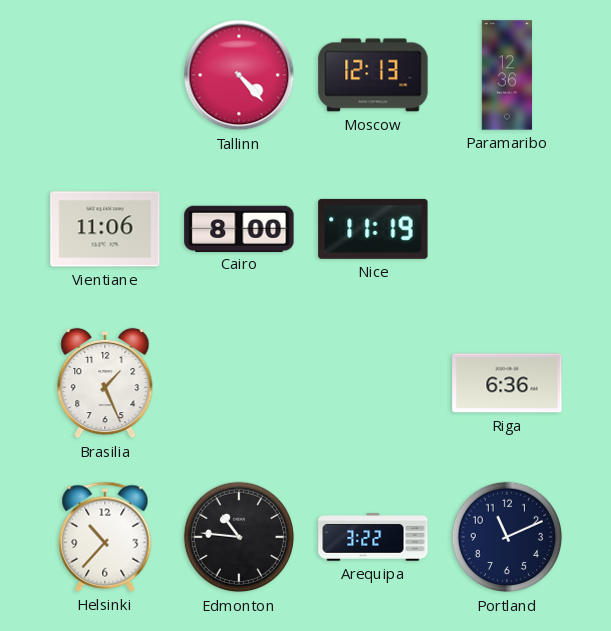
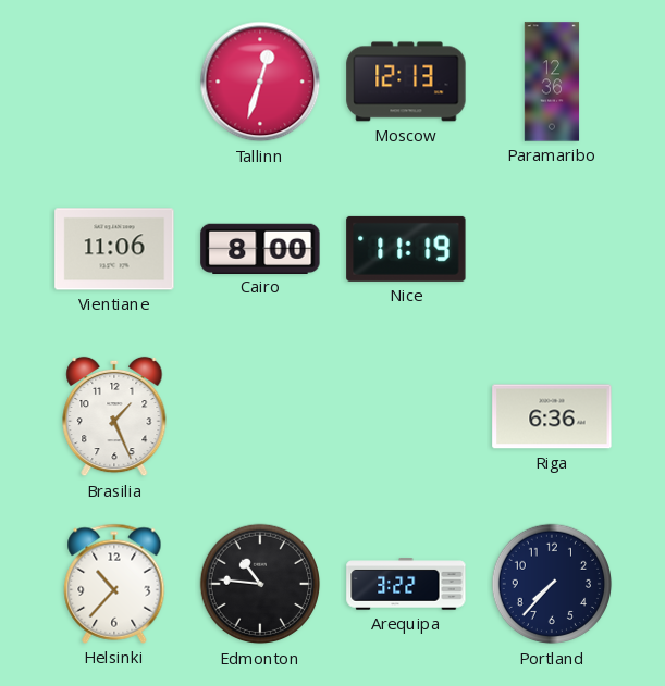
Tallinn: 4:23 -> 12:33 (260, 82)
Portland: 11:11 -> 7:37 (552, 584)
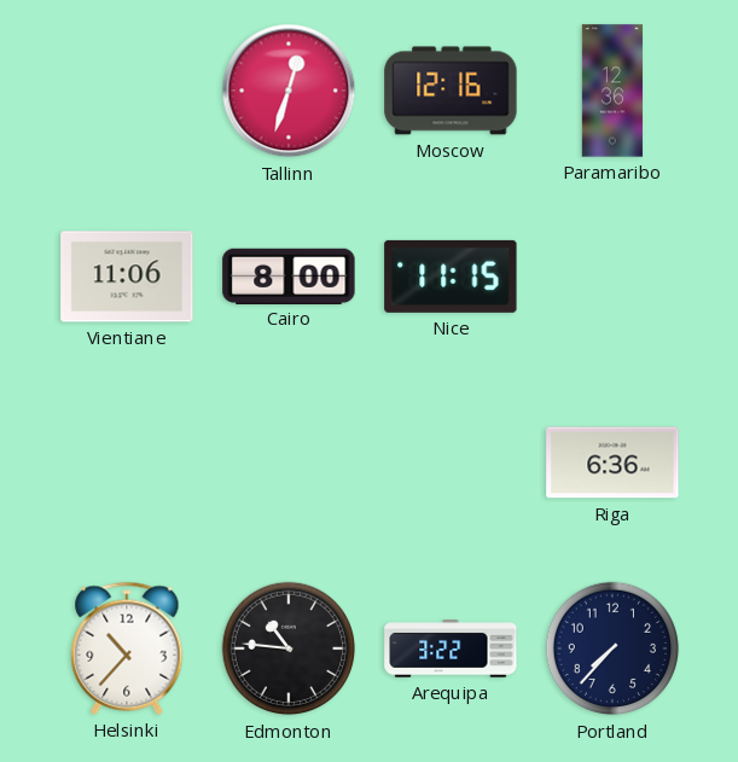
Moscow: 12:13 -> 12:16 (451, 91)
Nice: 11:19 -> 11:15 (451, 277)
Brasilia: 1:26 -> none (114, 416)
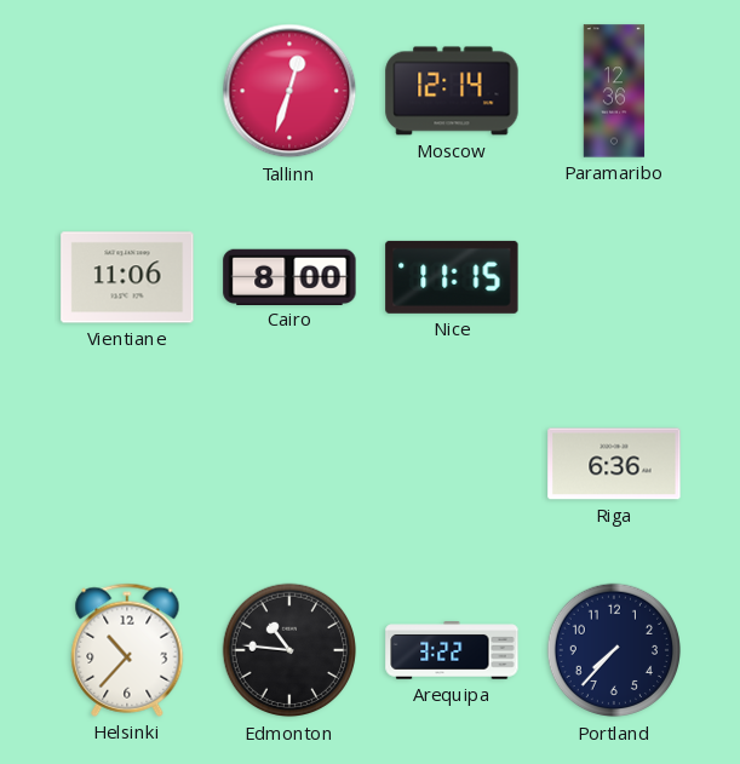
Moscow: 12:16 -> 12:14 (452, 91)
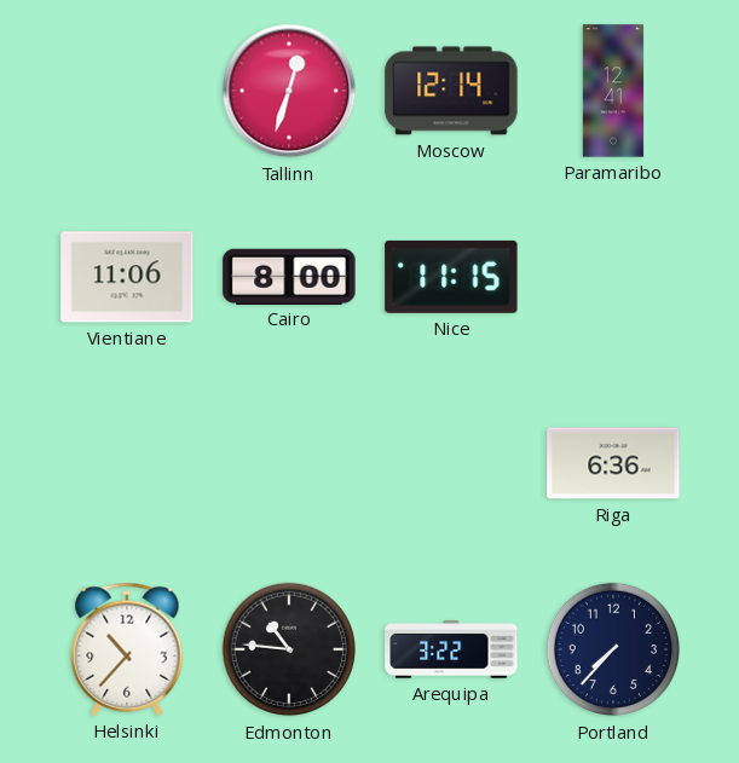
Paramaribo: 12:36 -> 12:41 (613, 91)
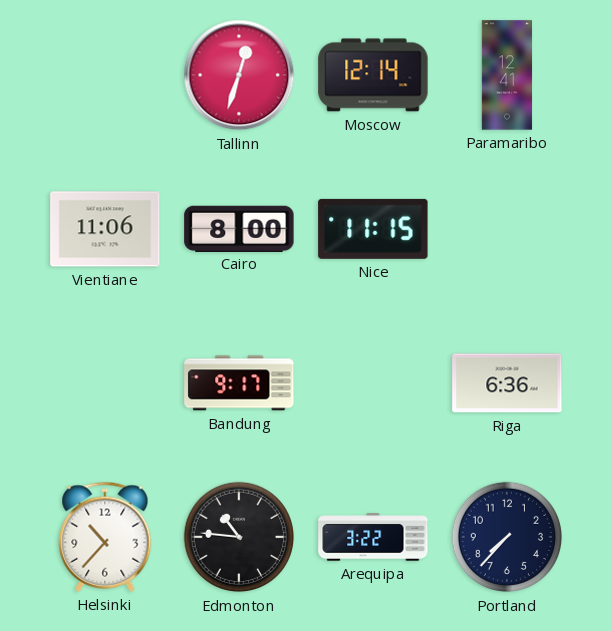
Bandung: none -> 9:17 (239, 383)
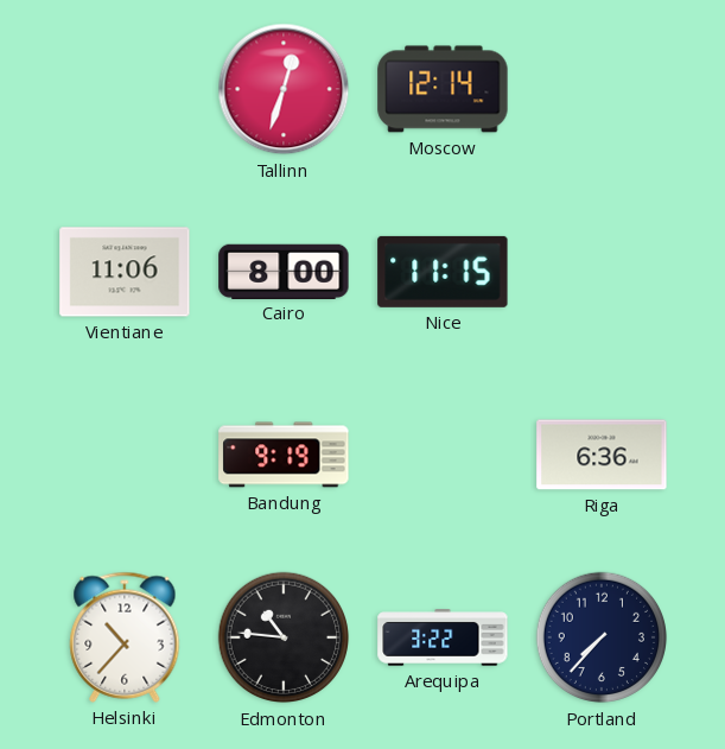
Paramaribo: 12:41 -> none (507, 75)
Bandung: 9:17 -> 9:19 (284, 455)
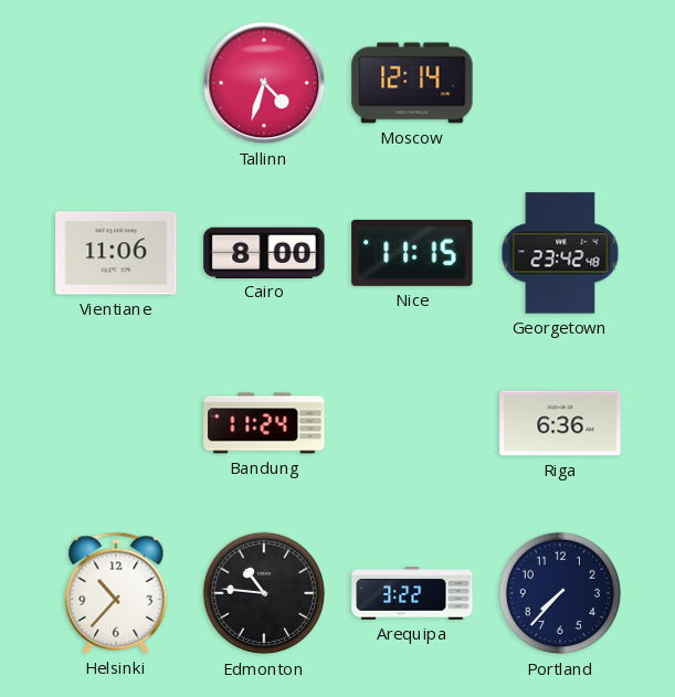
Tallinn: 12:33 -> 4:33 (264, 83)
Georgetown: none -> 23:42 (560, 253)
Bandung: 9:19 -> 11:24 (264, 423)
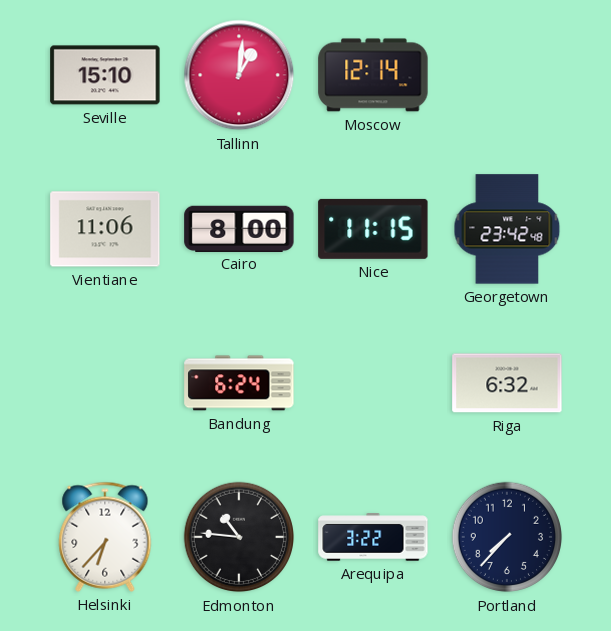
Seville: none -> 15:10 (105, 75)
Tallinn: 4:33 -> 1:01 (239, 75)
Bandung: 11:24 -> 6:24 (239, 383)
Riga: 6:36 -> 6:32 (507, 383)
Helsinki: 10:37 -> 6:37 (105, 537)
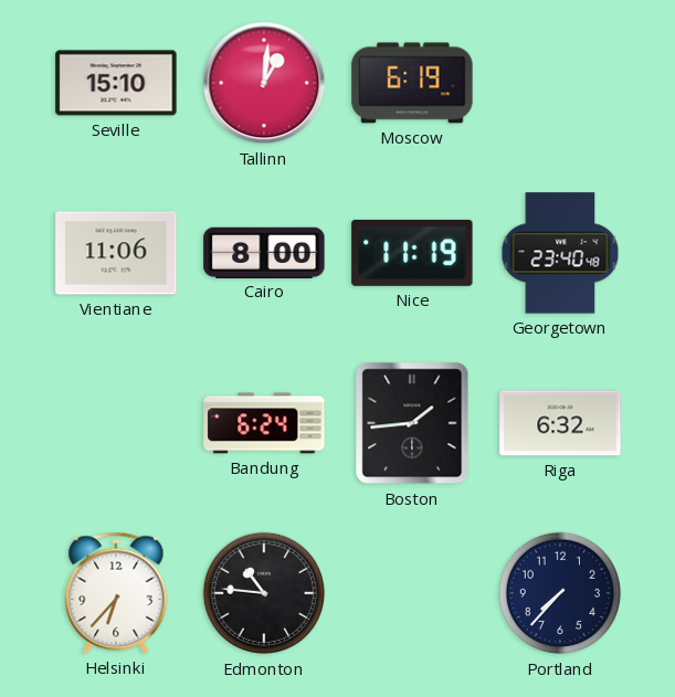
Moscow: 12:14 -> 6:19 (412, 83)
Nice: 11:15 -> 11:19 (412, 253)
Georgetown: 23:42 -> 23:40 (560, 253)
Boston: none -> 1:44 (412, 423)
Arequipa: 3:22 -> none (373, 537)
